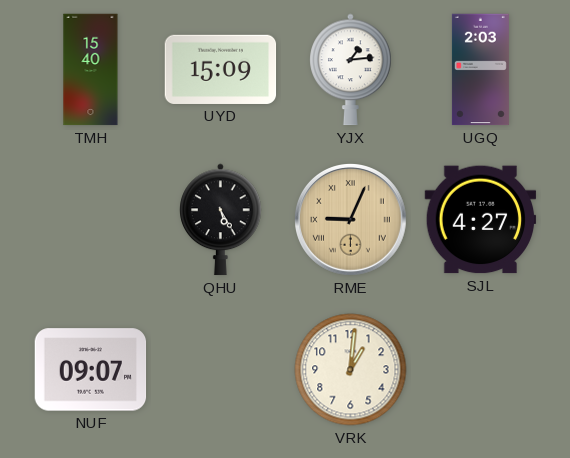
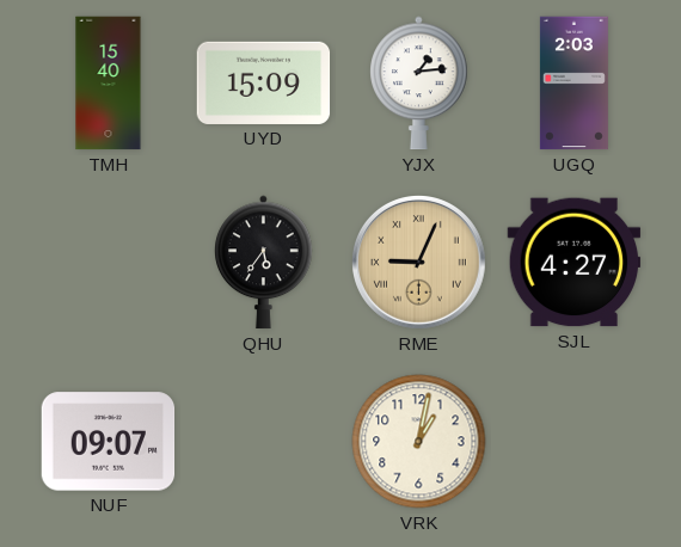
QHU: 5:25 -> 5:36 (264, 263)
VRK: 1:01 -> 1:02 (419, 442)
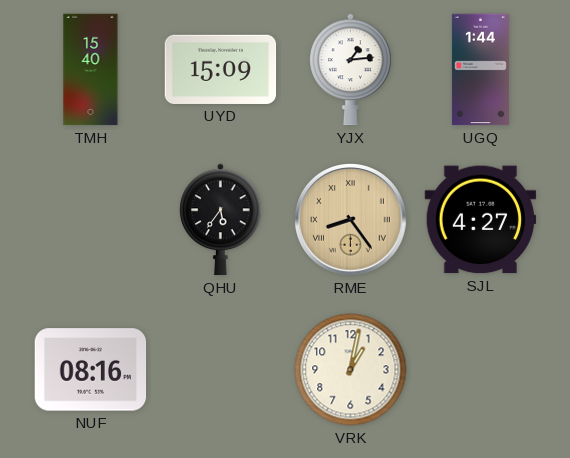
UGQ: 2:03 -> 1:44 (480, 70)
RME: 9:04 -> 8:24 (351, 220)
NUF: 09:07 -> 08:16 (91, 370)
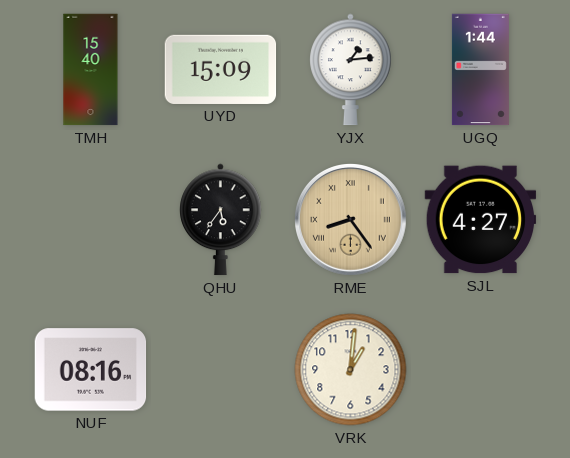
VRK: 1:02 -> 1:01 (351, 370)
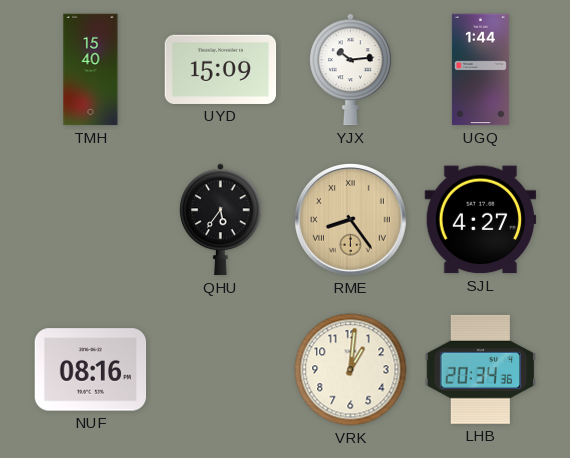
YJX: 1:14 -> 10:14 (351, 70)
LHB: none -> 20:34 (481, 369)
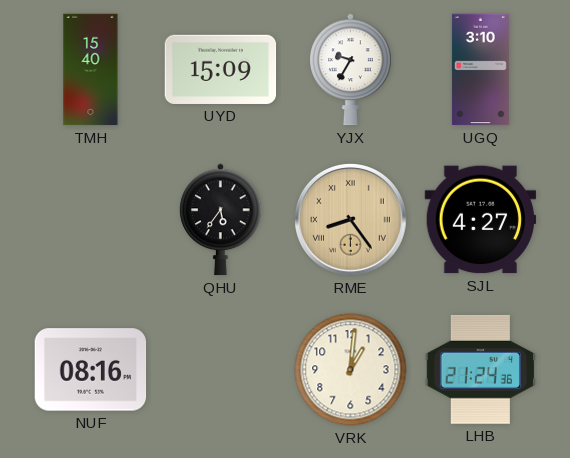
YJX: 10:14 -> 9:35 (351, 70)
UGQ: 1:44 -> 3:10 (480, 70)
LHB: 20:34 -> 21:24 (481, 369)
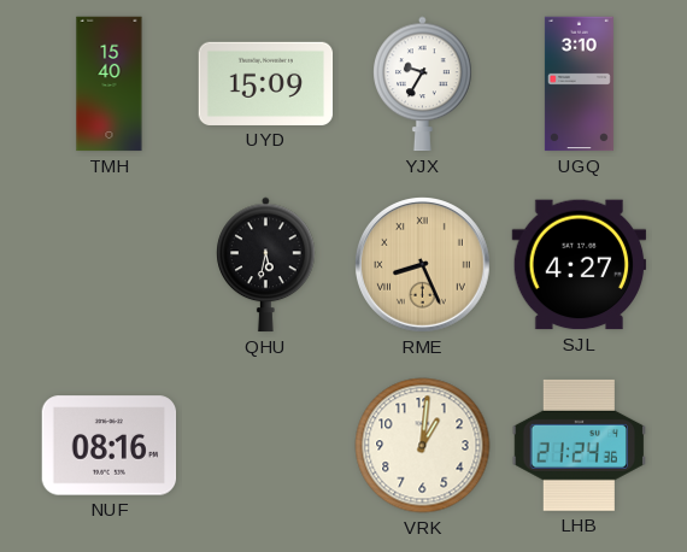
QHU: 5:36 -> 5:32 (266, 265)
RME: 8:24 -> 8:26 (423, 265)
